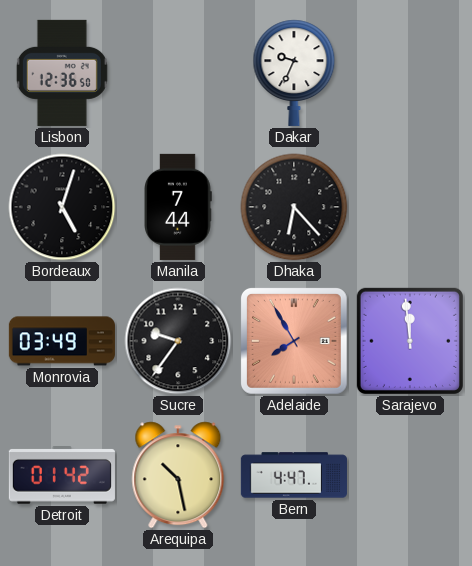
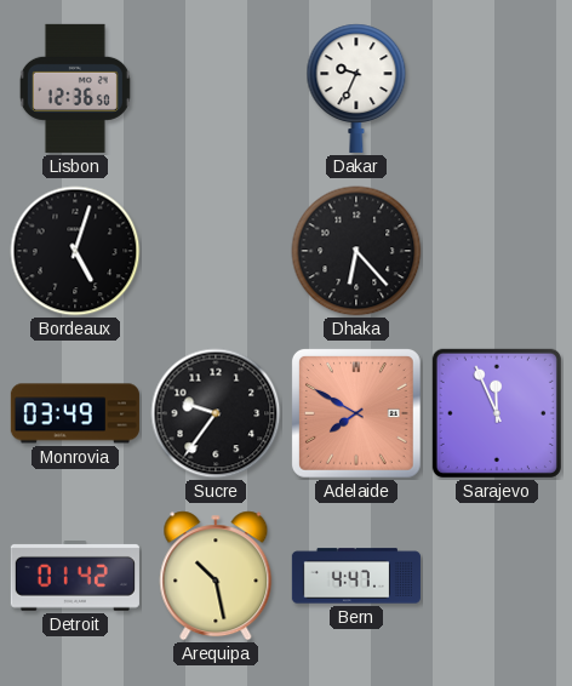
Manila: 7:44 -> none (178, 207)
Adelaide: 7:55 -> 7:50 (356, 413)
Sarajevo: 11:59 -> 11:56 (497, 413)
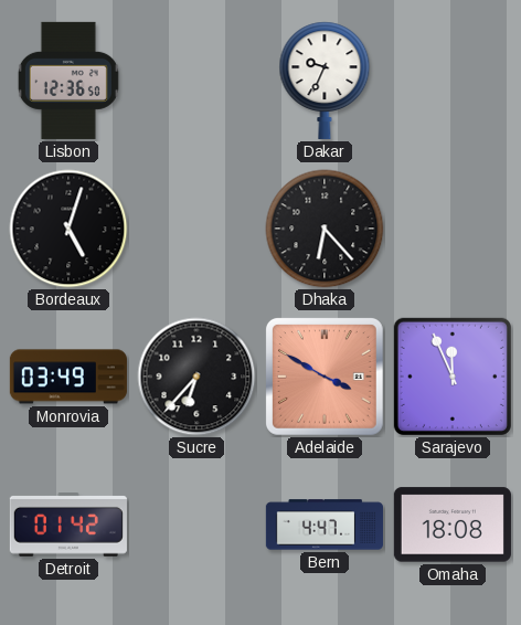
Sucre: 9:36 -> 6:37 (196, 377)
Adelaide: 7:50 -> 3:50 (325, 377)
Arequipa: 10:28 -> none (216, 576)
Omaha: none -> 18:08 (453, 525)
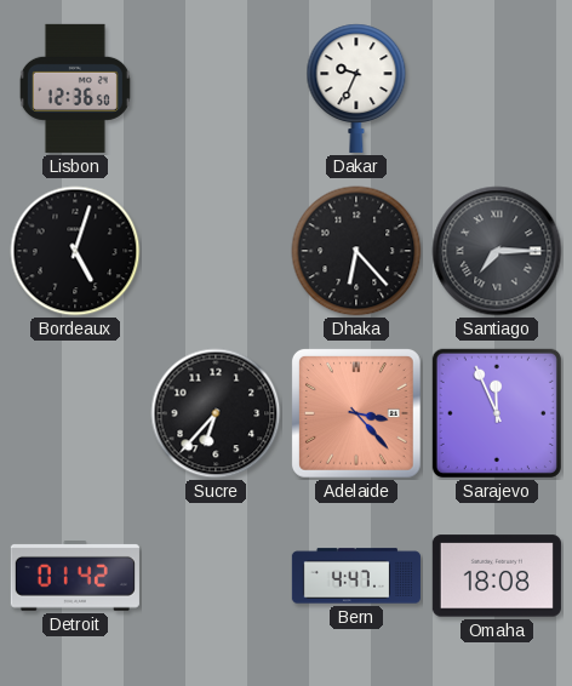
Santiago: none -> 7:15 (497, 251)
Monrovia: 03:49 -> none (68, 377)
Adelaide: 3:50 -> 3:23 (356, 413)
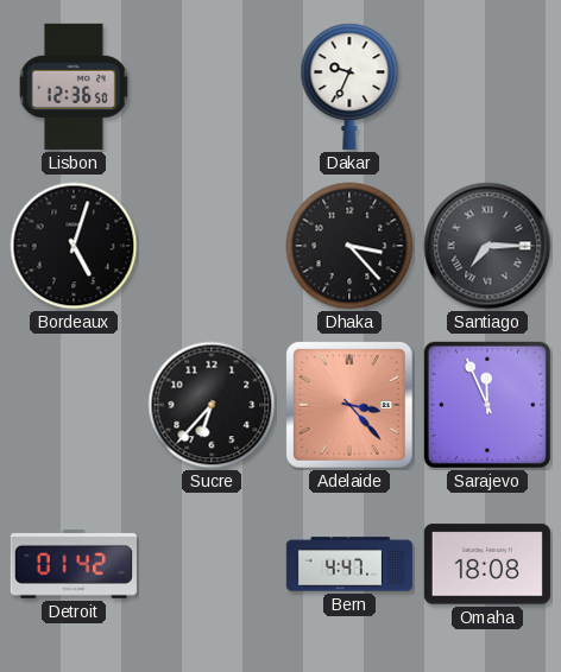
Dhaka: 6:23 -> 3:23 (349, 246)
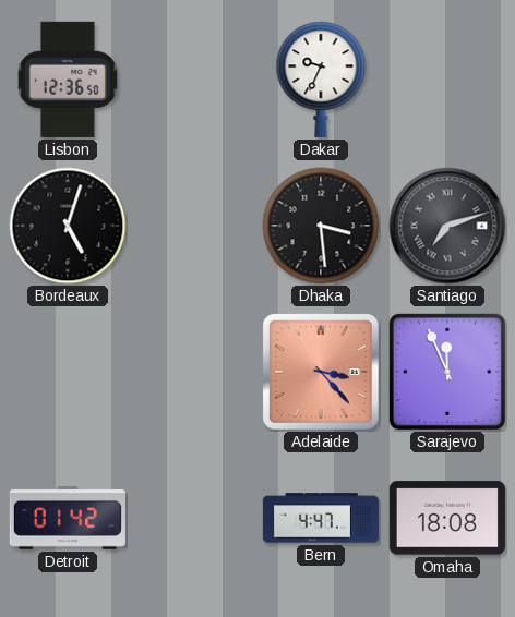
Dhaka: 3:23 -> 3:29 (321, 226)
Santiago: 7:15 -> 7:12 (447, 226)
Sucre: 6:37 -> none (212, 405)
